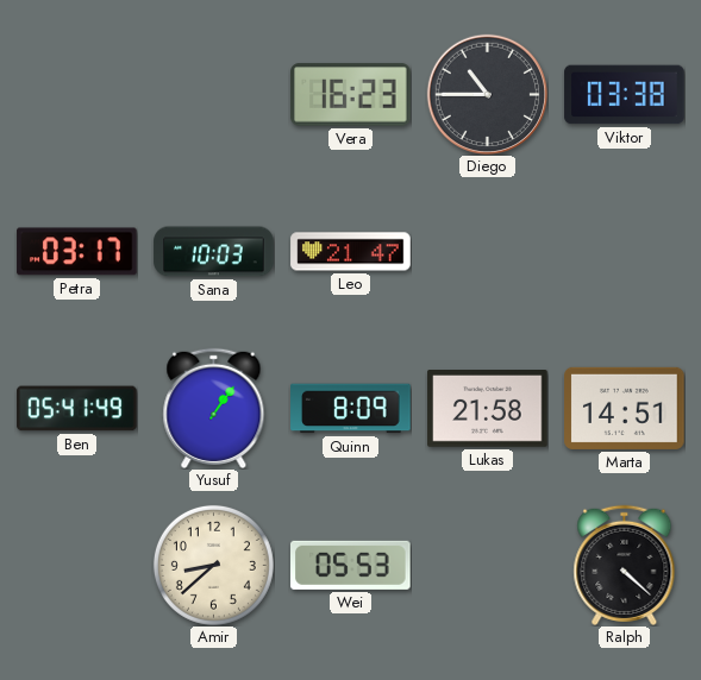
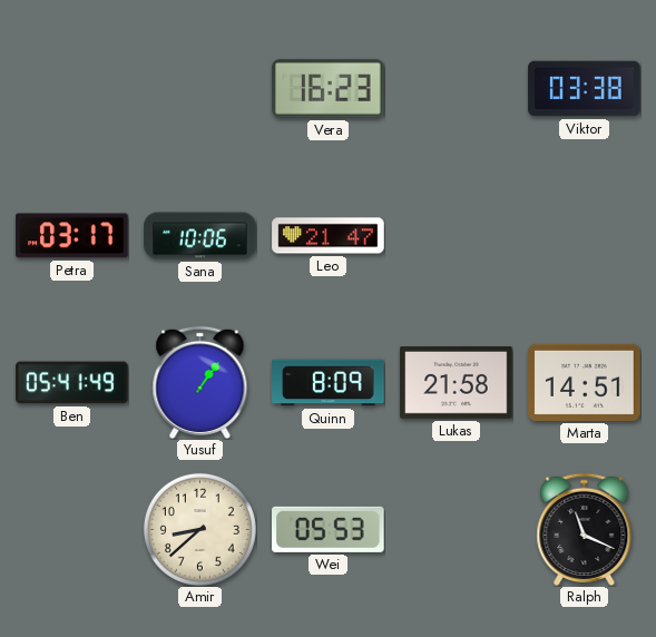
Diego: 10:45 -> none (487, 94)
Sana: 10:03 -> 10:06 (200, 236)
Ralph: 4:22 -> 11:19 (585, 529)
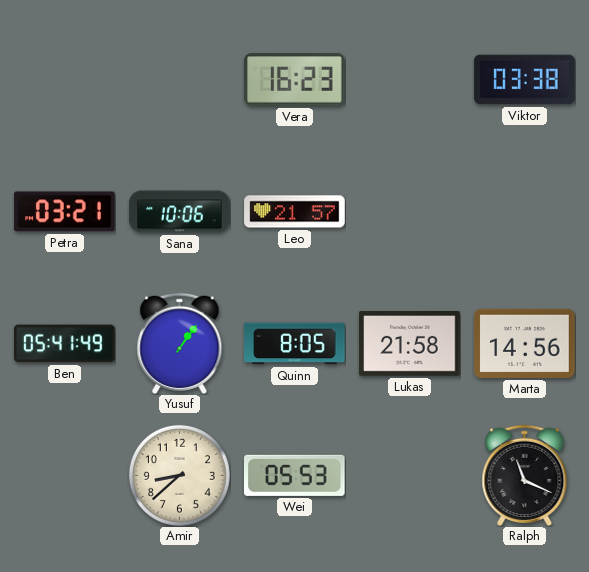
Petra: 03:17 -> 03:21 (65, 212)
Leo: 21:47 -> 21:57 (295, 212)
Quinn: 8:09 -> 8:05 (295, 344)
Marta: 14:51 -> 14:56 (525, 343)
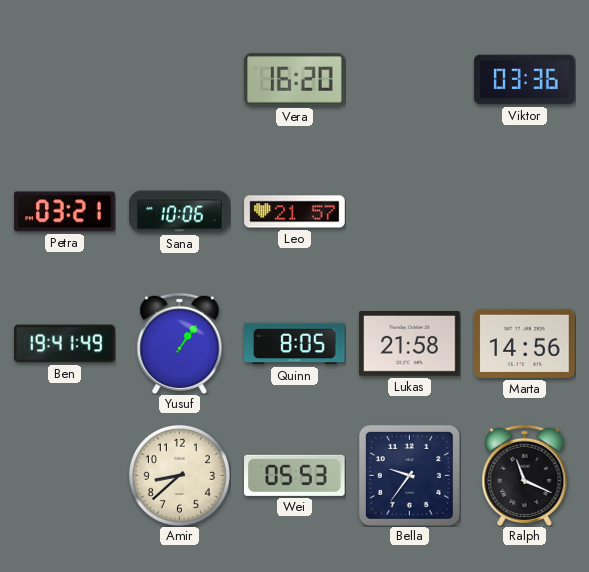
Vera: 16:23 -> 16:20 (295, 80)
Viktor: 03:38 -> 03:36 (525, 80)
Ben: 05:41 -> 19:41 (65, 344)
Bella: none -> 9:36 (409, 475)
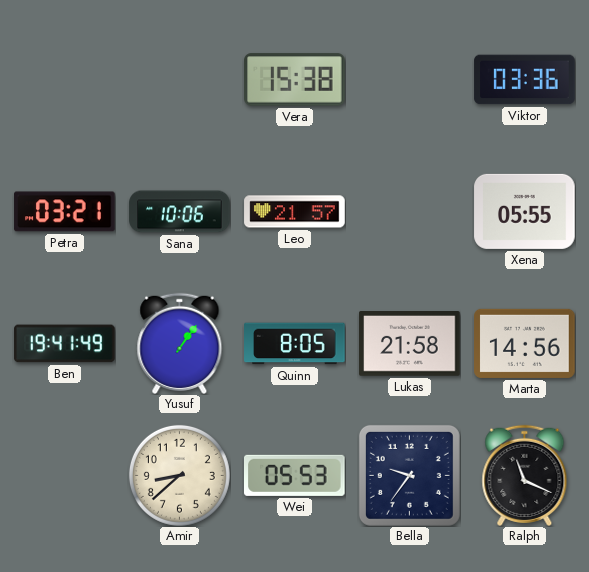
Vera: 16:20 -> 15:38 (295, 80)
Xena: none -> 05:55 (525, 211)
